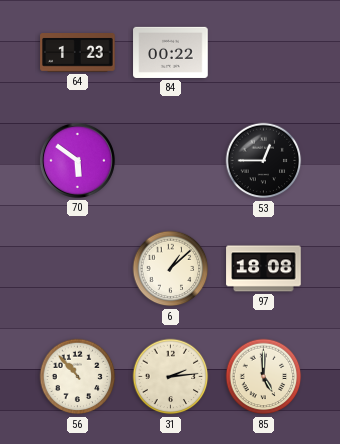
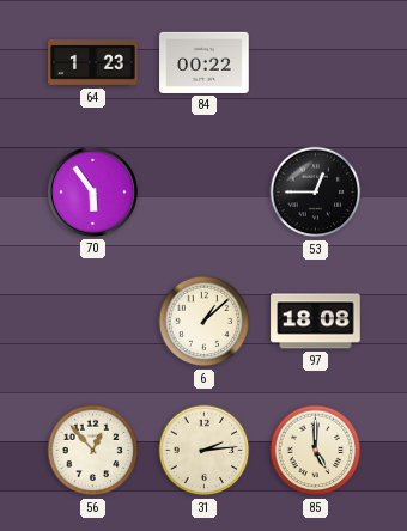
70: 5:51 -> 5:54 (92, 191)
56: 10:53 -> 12:53 (93, 451)
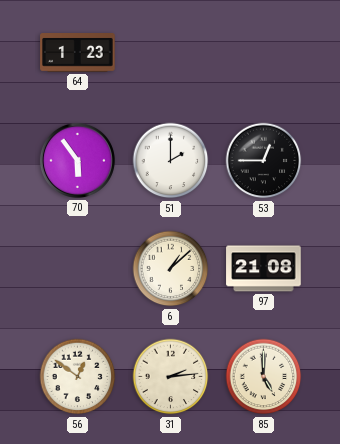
84: 00:22 -> none (205, 62)
51: none -> 2:00 (171, 161)
97: 18:08 -> 21:08 (264, 269)
56: 12:53 -> 12:51 (78, 377)
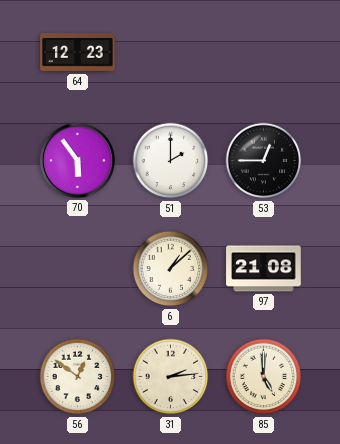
64: 1:23 -> 12:23 (78, 53)
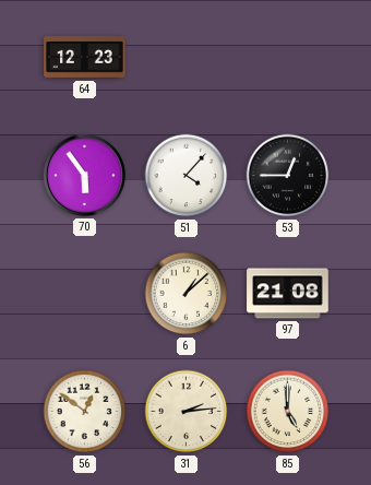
51: 2:00 -> 4:07 (187, 176)
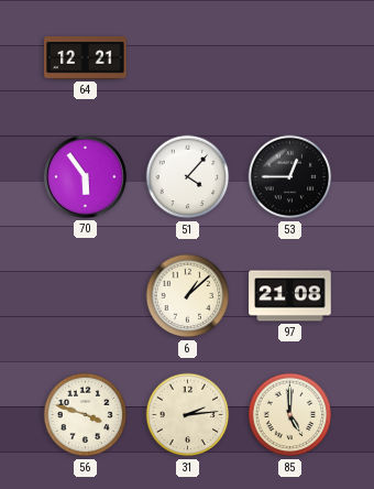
64: 12:23 -> 12:21 (86, 58)
56: 12:51 -> 3:48 (86, 415)
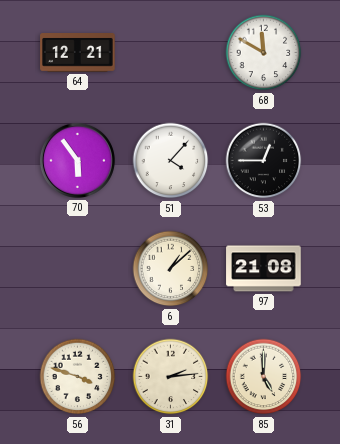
68: none -> 11:50 (264, 53)
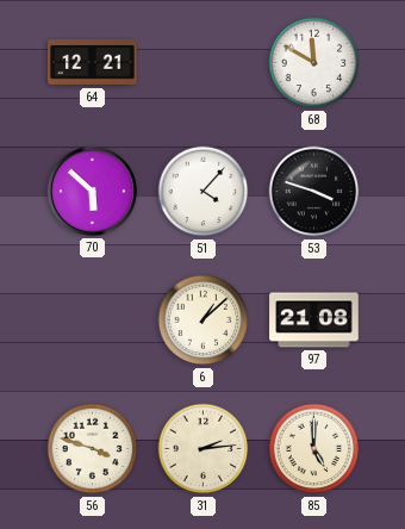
70: 5:54 -> 5:52 (92, 191)
53: 12:45 -> 3:48 (314, 192)
